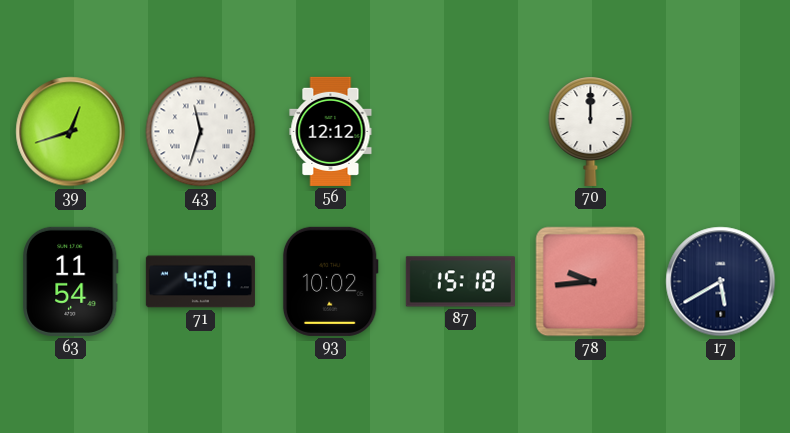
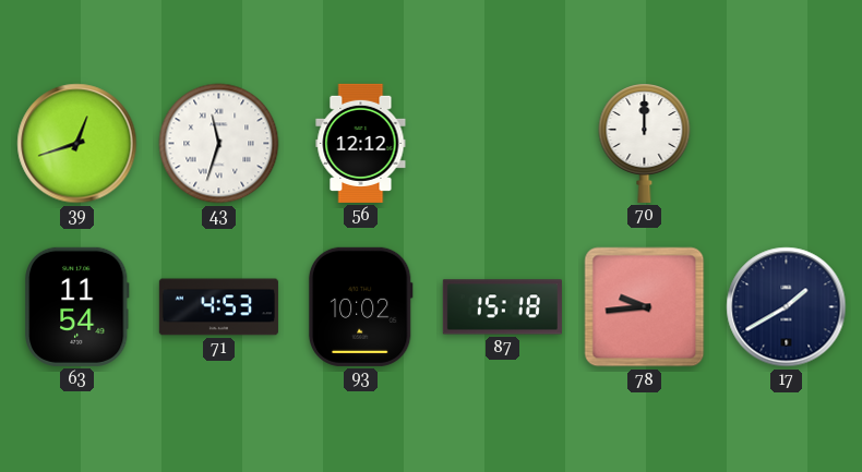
71: 4:01 -> 4:53 (218, 307)
17: 5:40 -> 1:40 (787, 307)
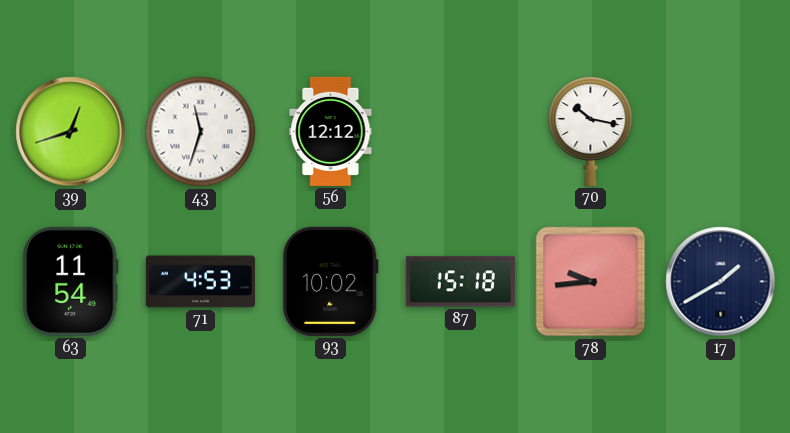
70: 12:00 -> 10:17 (591, 131)
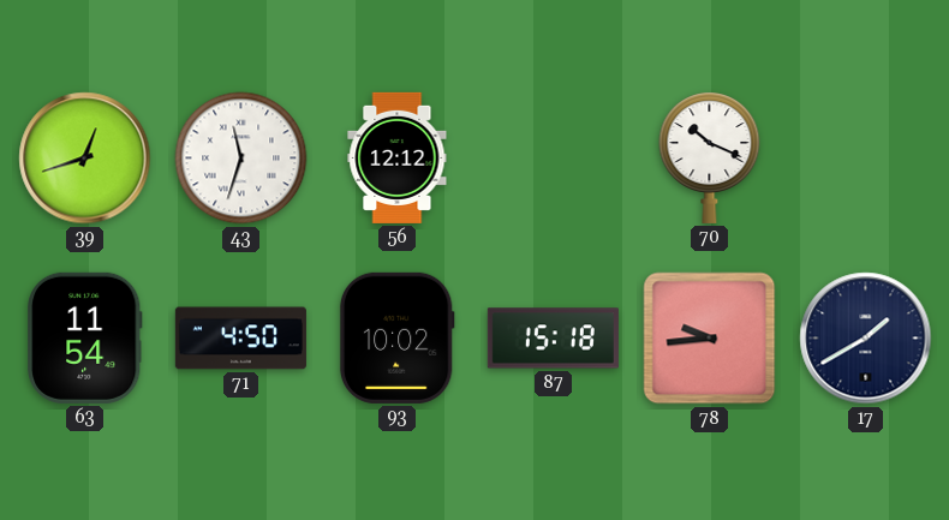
70: 10:17 -> 10:19 (710, 157)
71: 4:53 -> 4:50 (240, 339)
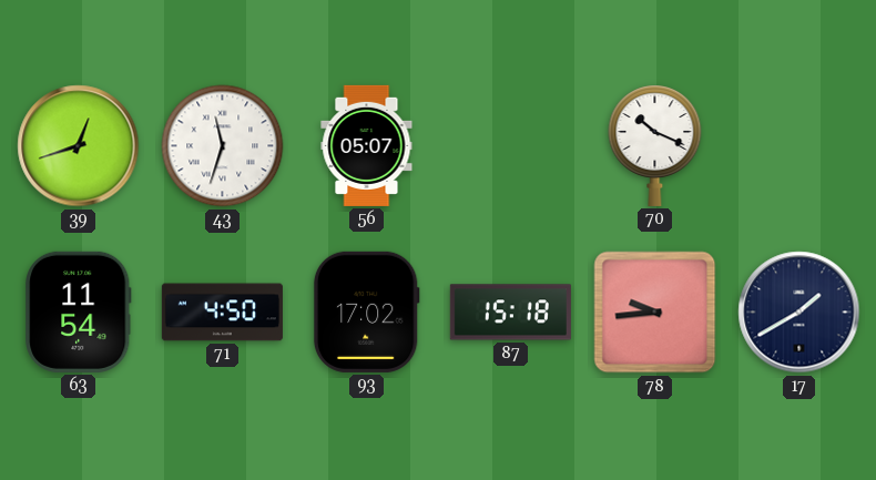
56: 12:12 -> 05:07 (367, 145)
93: 10:02 -> 17:02 (366, 312)
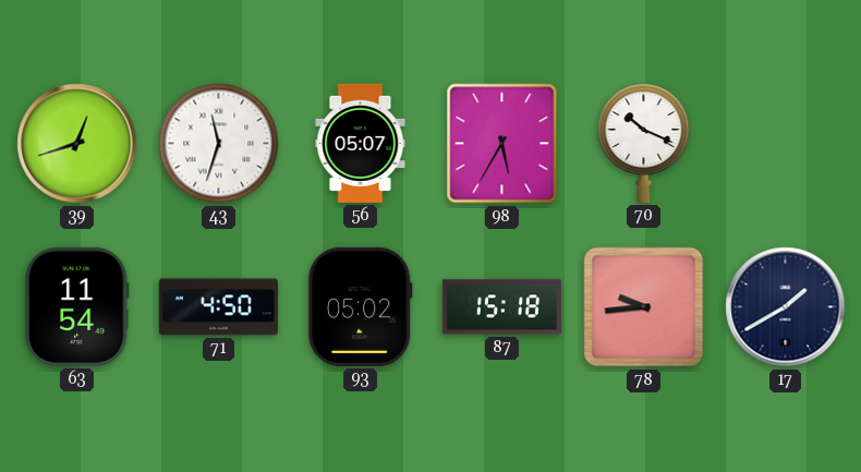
98: none -> 5:35 (502, 144)
93: 17:02 -> 05:02 (360, 306)
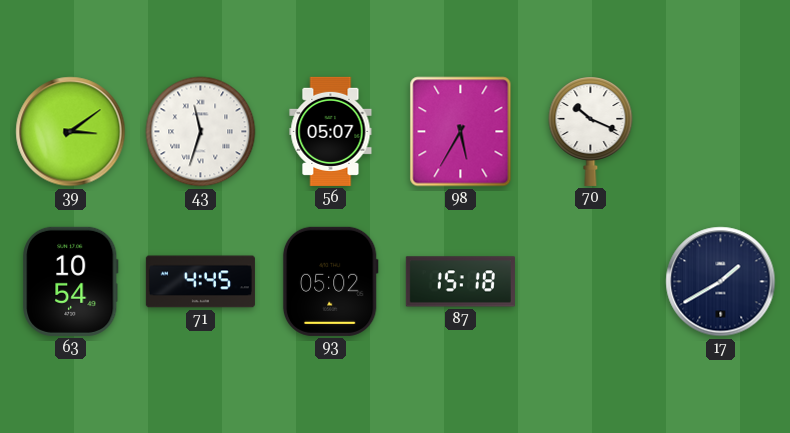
39: 12:42 -> 3:09 (71, 132)
63: 11:54 -> 10:54 (71, 281)
71: 4:50 -> 4:45 (200, 282)
78: 9:44 -> none (644, 307)
